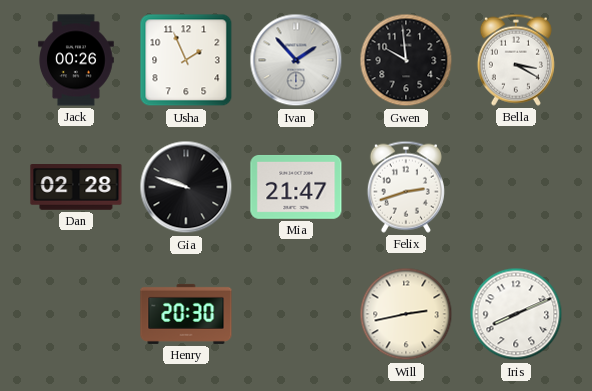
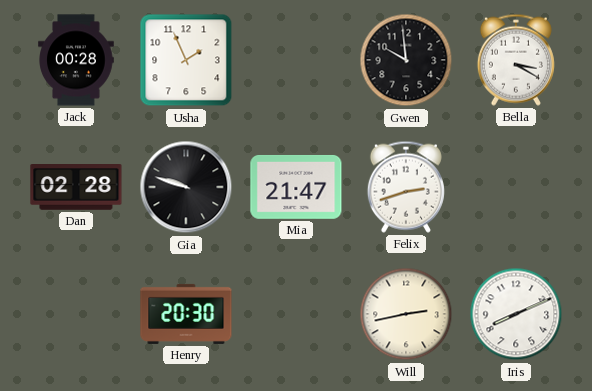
Jack: 00:26 -> 00:28 (76, 60)
Ivan: 1:53 -> none (296, 60)
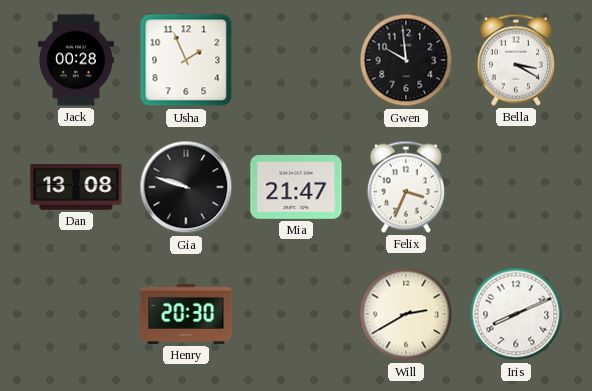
Dan: 02:28 -> 13:08 (76, 187)
Felix: 2:42 -> 3:34 (406, 187)
Will: 2:43 -> 2:40 (406, 314)
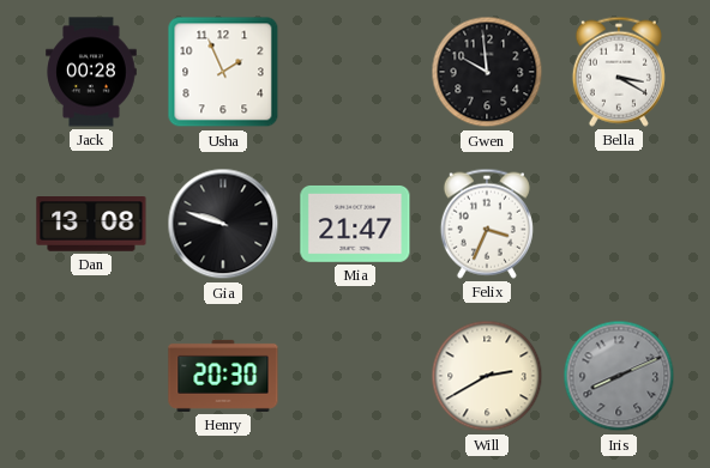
Iris dial: white -> grey (619, 376)
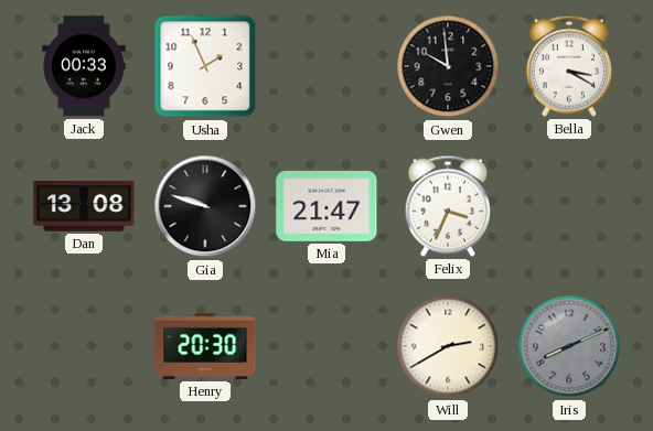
Jack: 00:28 -> 00:33 (84, 66)
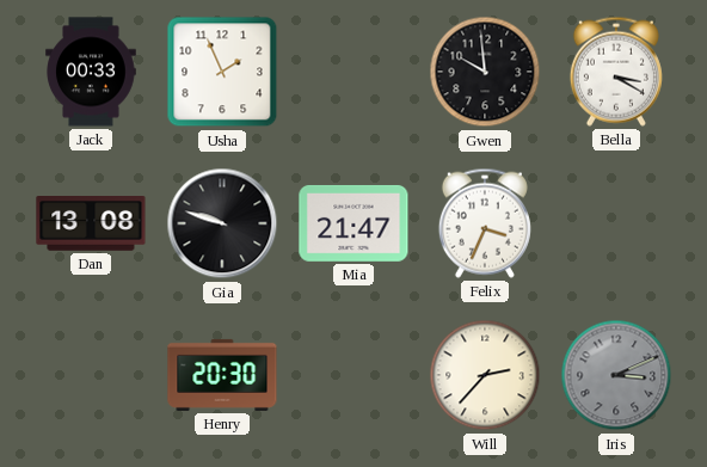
Will: 2:40 -> 2:37 (485, 375)
Iris: 8:11 -> 3:11 (616, 375)
